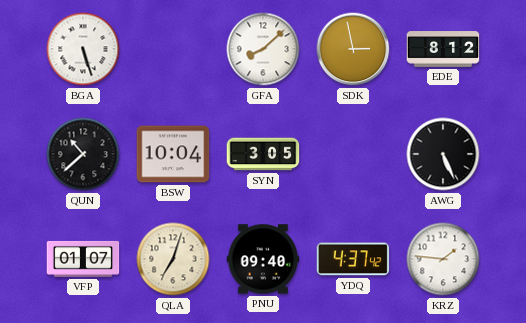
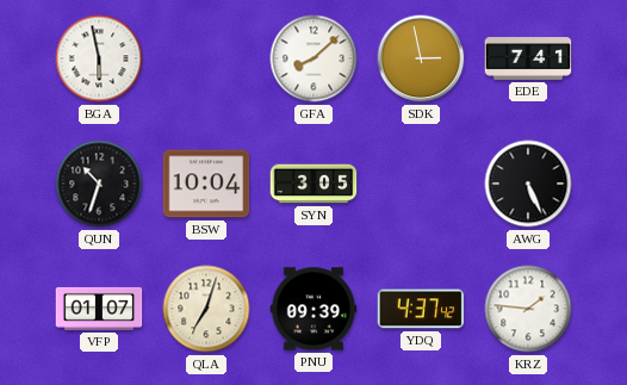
BGA: 5:27 -> 5:58 (99, 58)
EDE: 8:12 -> 7:41 (528, 58)
QUN: 10:38 -> 10:33 (99, 184)
PNU: 09:40 -> 09:39 (313, 309)
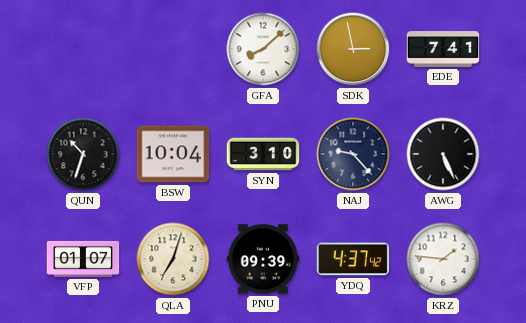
BGA: 5:58 -> none (99, 58)
SYN: 3:05 -> 3:10 (263, 154)
NAJ: none -> 9:23 (353, 154)
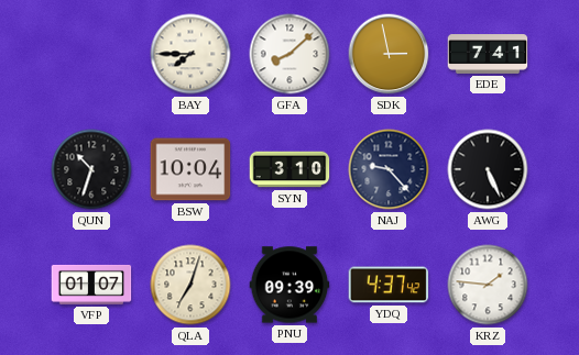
BAY: none -> 7:45 (190, 54)
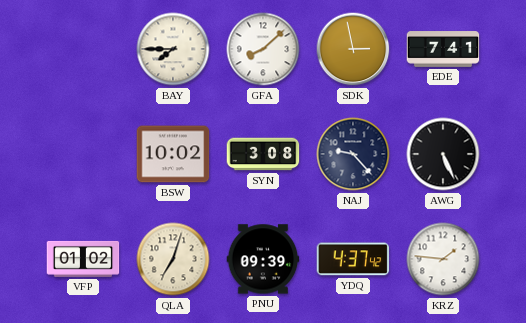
QUN: 10:33 -> none (91, 169)
BSW: 10:04 -> 10:02 (173, 154)
SYN: 3:10 -> 3:08 (263, 154)
VFP: 01:07 -> 01:02 (83, 259)
